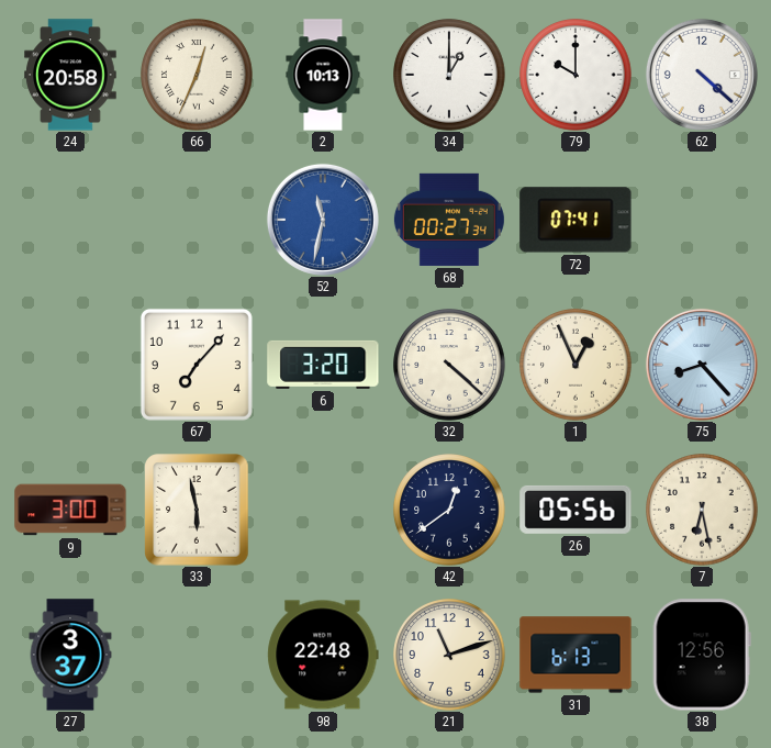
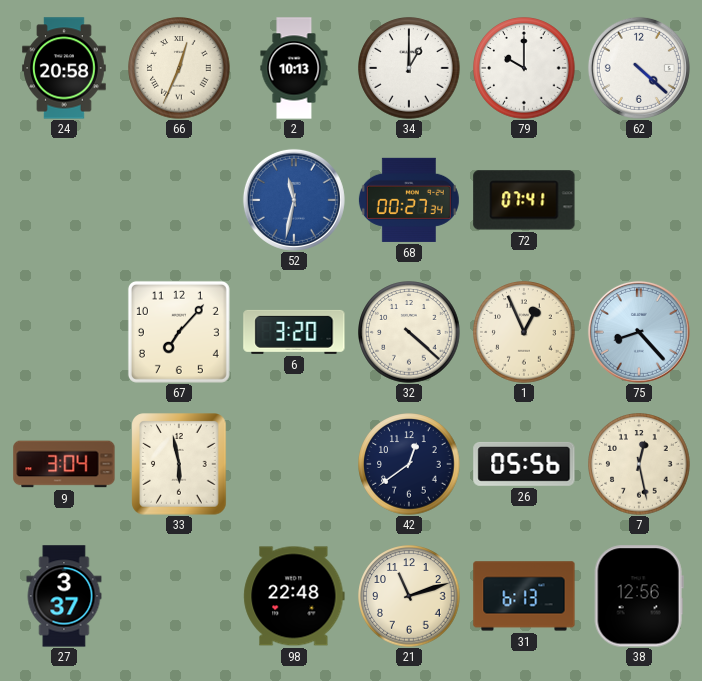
9: 3:00 -> 3:04 (64, 464)
7: 6:28 -> 12:28 (639, 464)
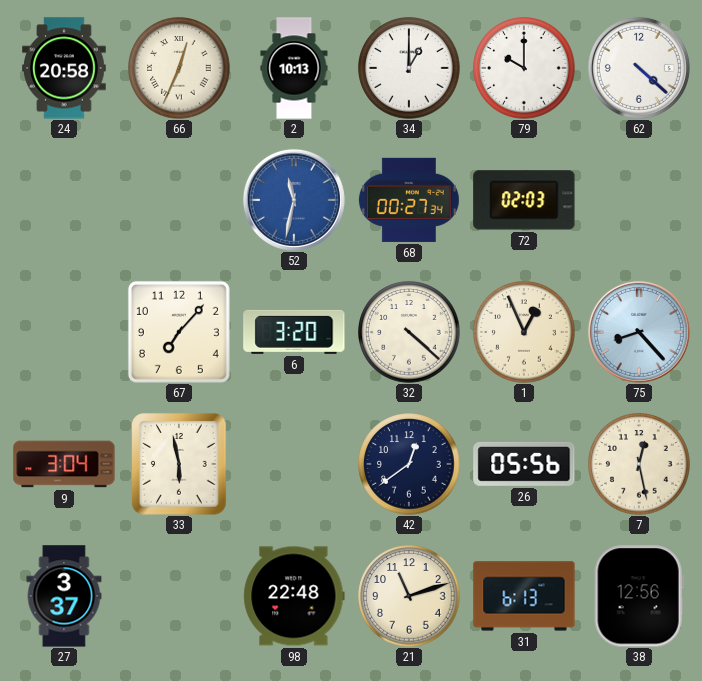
72: 07:41 -> 02:03 (524, 200)
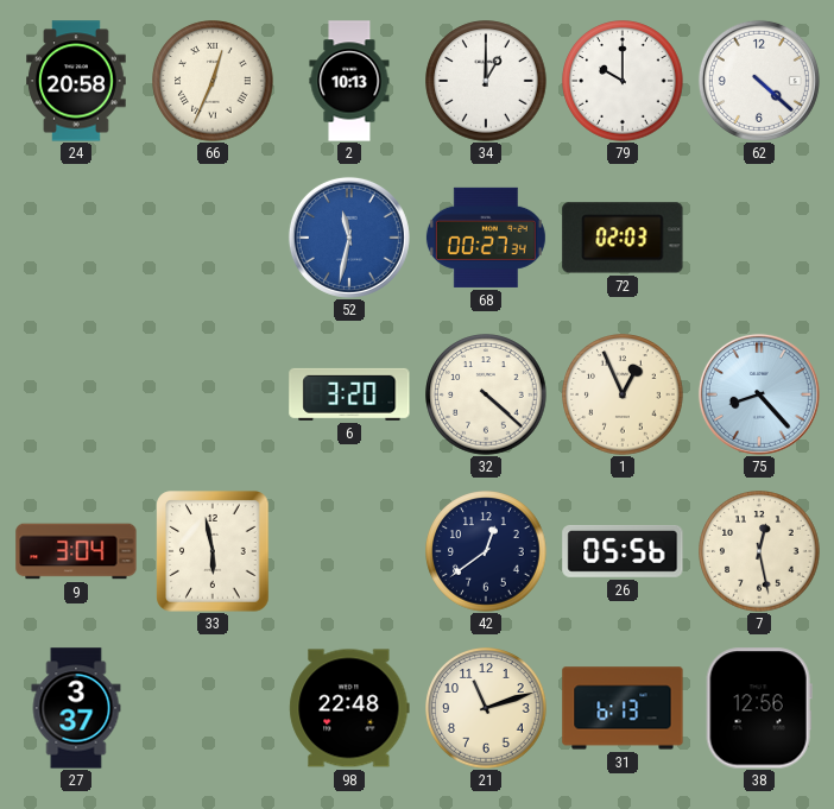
67: 7:07 -> none (179, 332)
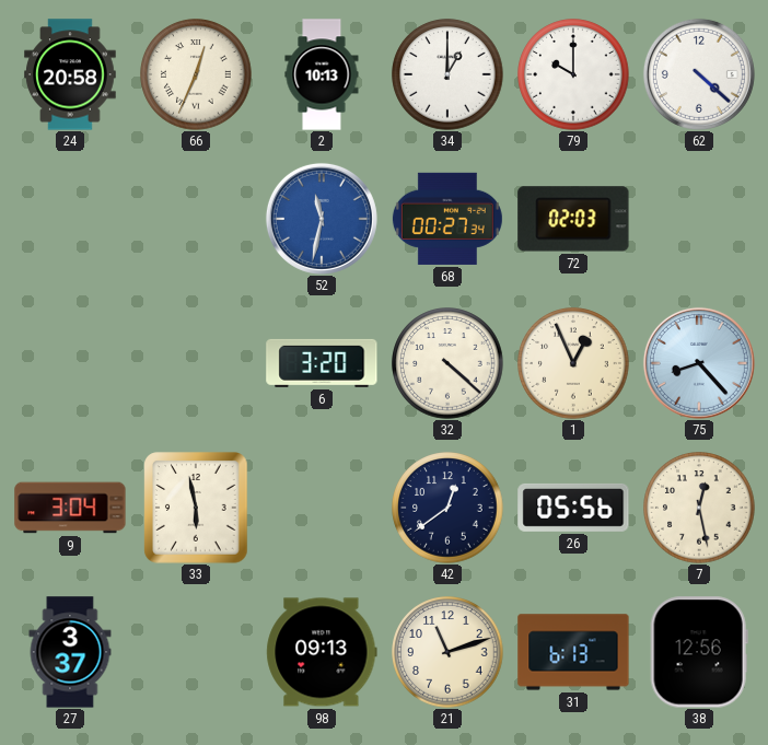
98: 22:48 -> 09:13 (322, 652)
